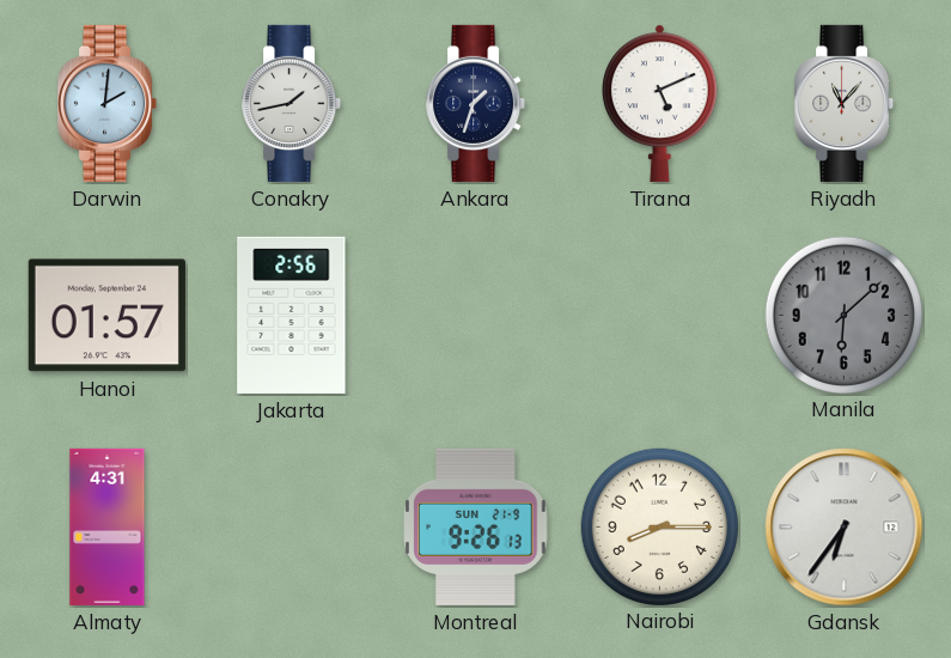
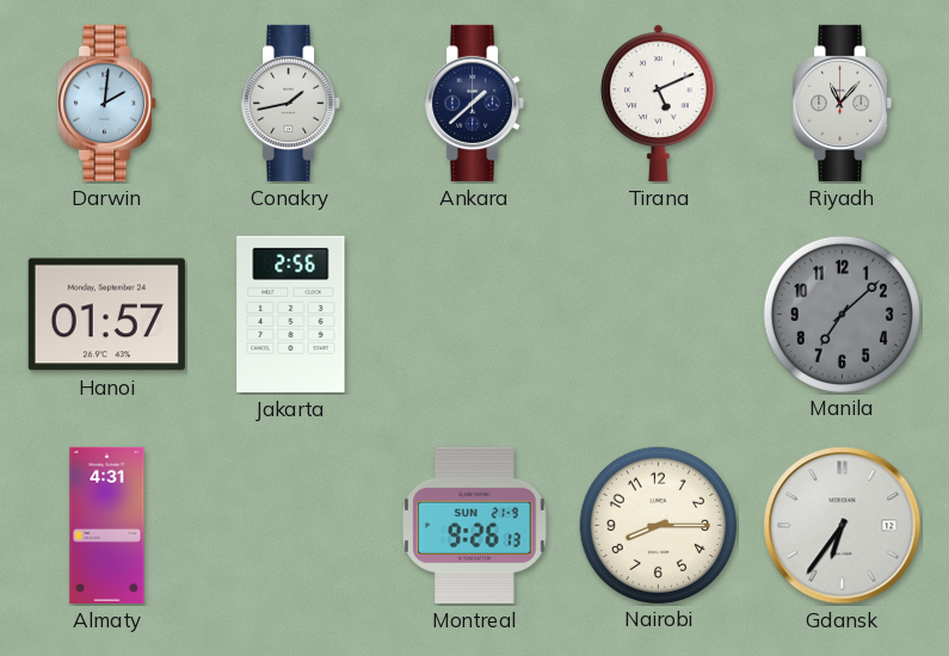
Ankara: 1:33 -> 1:38 (475, 103)
Manila: 6:08 -> 7:08 (842, 314)
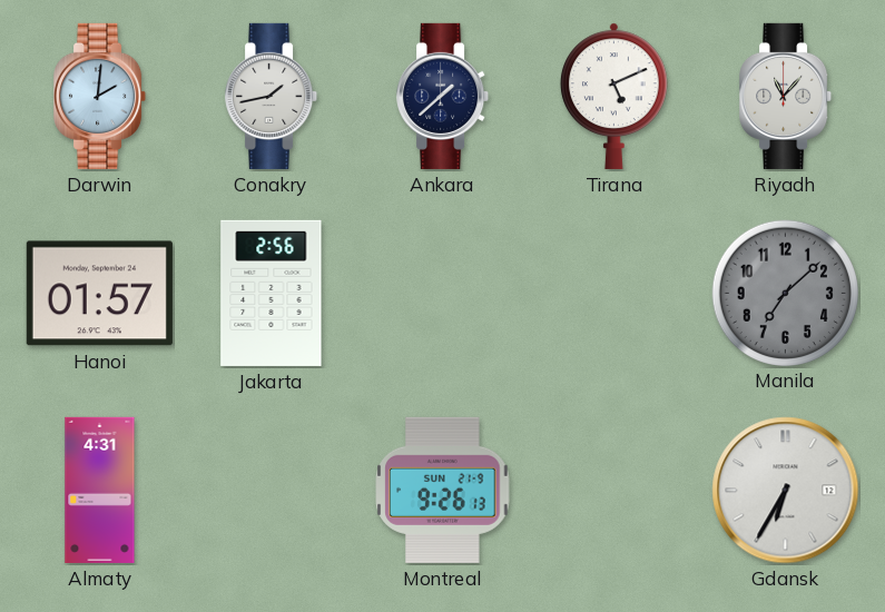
Nairobi: 8:15 -> none (658, 525)
Gdansk: 6:36 -> 6:35 (786, 491)
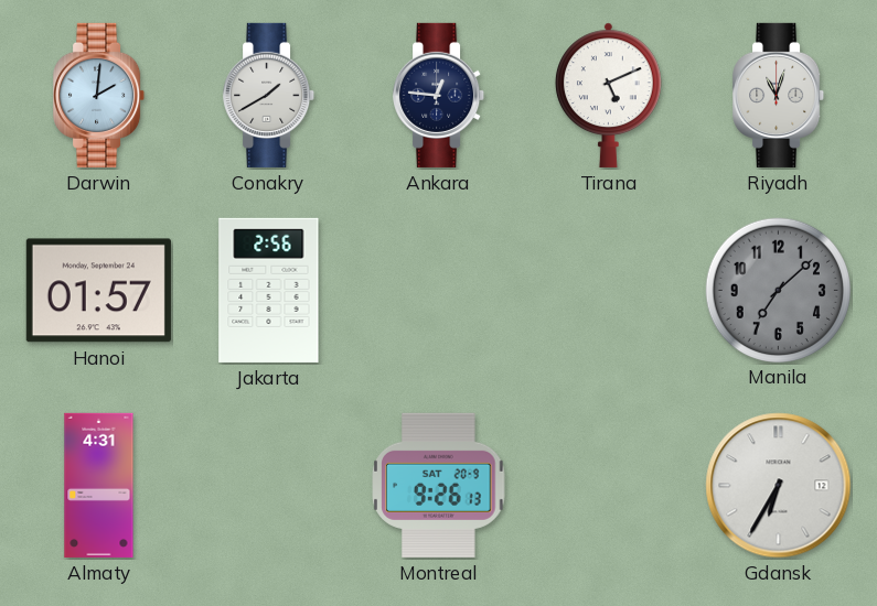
Conakry: 1:43 -> 1:40 (269, 95)
Ankara: 1:38 -> 12:46 (439, 95)
Riyadh: 11:07 -> 11:03 (779, 95)
Montreal date: SUN 21-9 -> SAT 20-9 (439, 485)
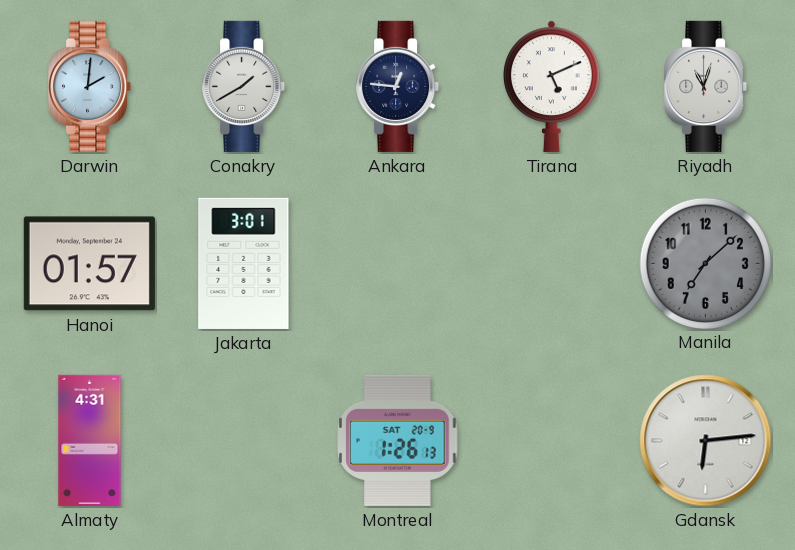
Jakarta: 2:56 -> 3:01 (244, 263)
Montreal: 9:26 -> 1:26 (398, 440)
Gdansk: 6:35 -> 6:14 (706, 441)
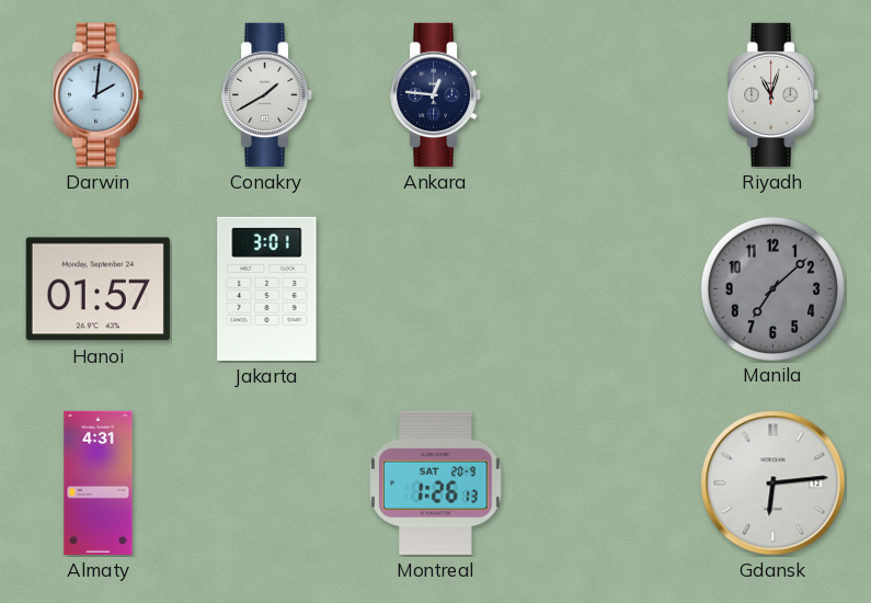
Tirana: 5:11 -> none (552, 86)
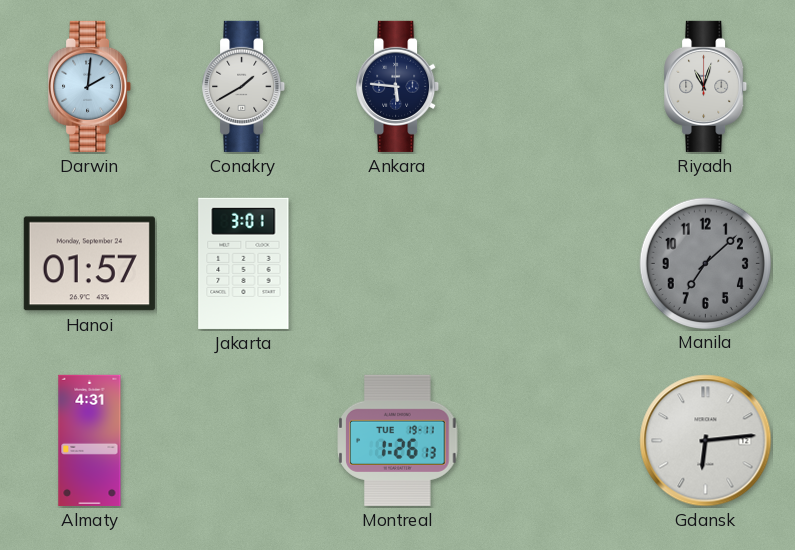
Ankara: 12:46 -> 5:46 (398, 86)
Montreal date: SAT 20-9 -> TUE 19-11 (398, 440)
